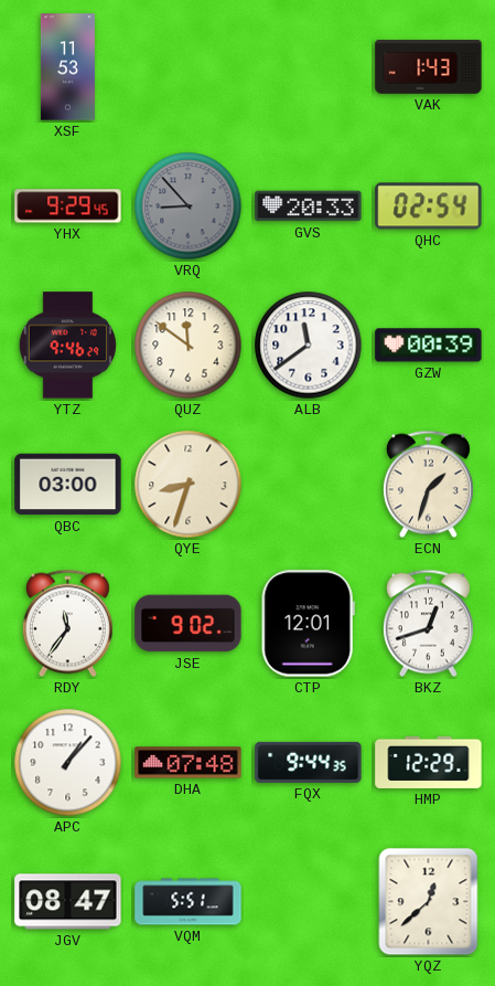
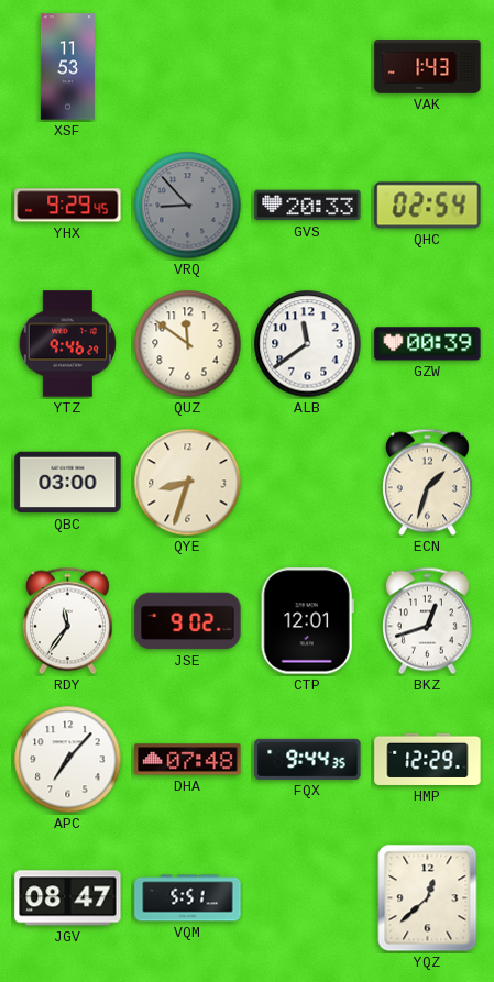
APC: 1:07 -> 7:07 (68, 760)
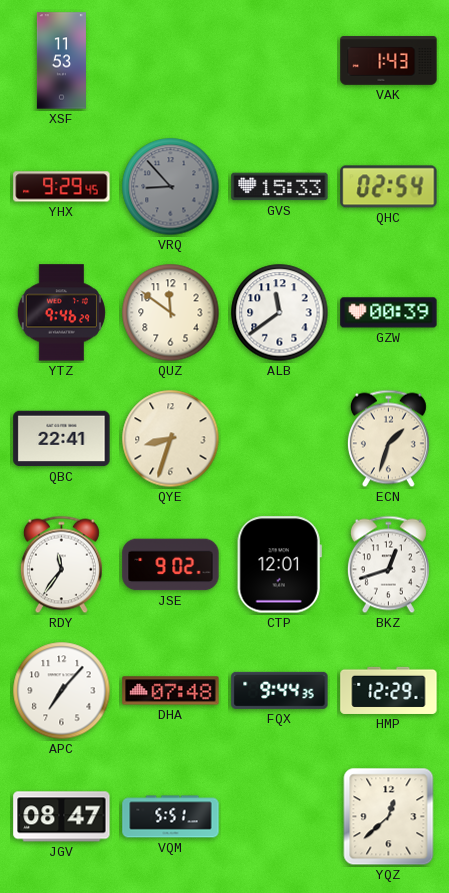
GVS: 20:33 -> 15:33 (280, 187)
QBC: 03:00 -> 22:41 (62, 439)
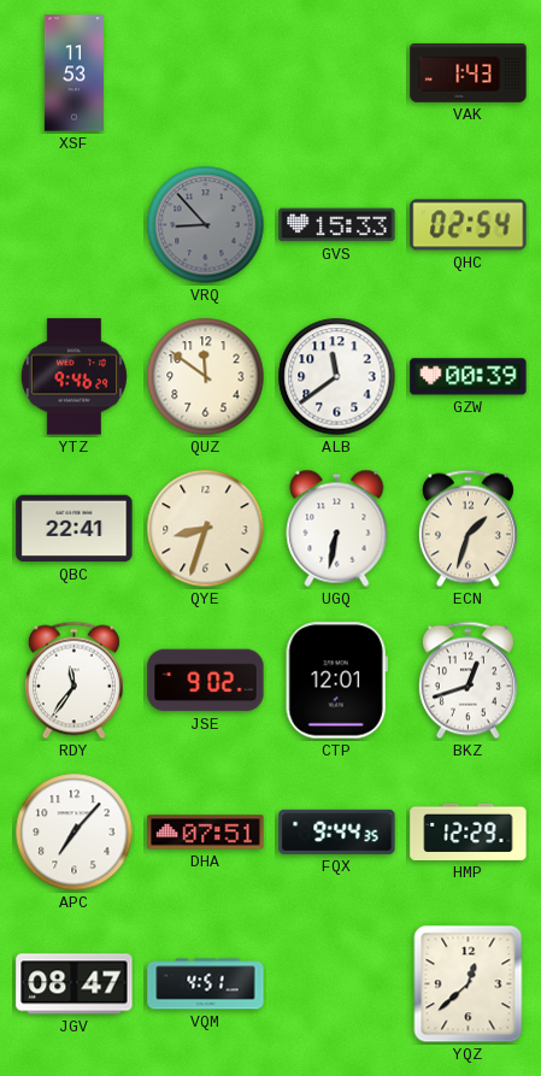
YHX: 9:29 -> none (62, 187)
UGQ: none -> 6:32 (337, 528)
DHA: 07:48 -> 07:51 (206, 833)
VQM: 5:51 -> 4:51 (206, 984)
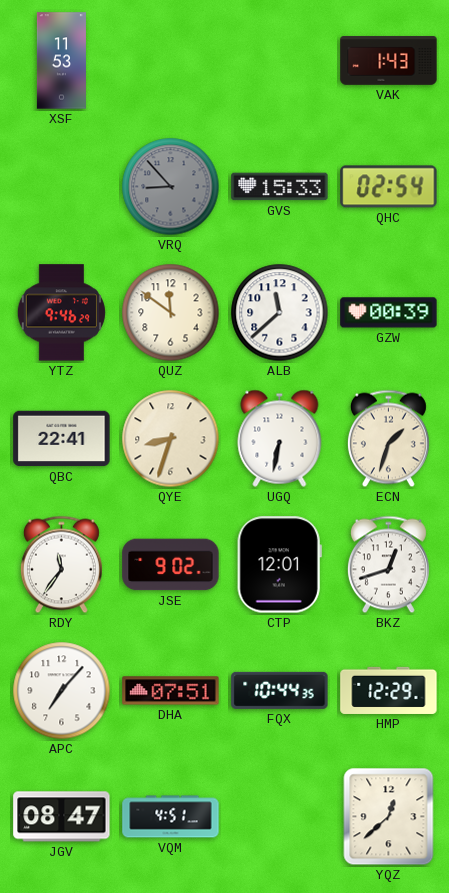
ALB: 11:39 -> 11:38 (280, 313)
FQX: 9:44 -> 10:44 (280, 690)
